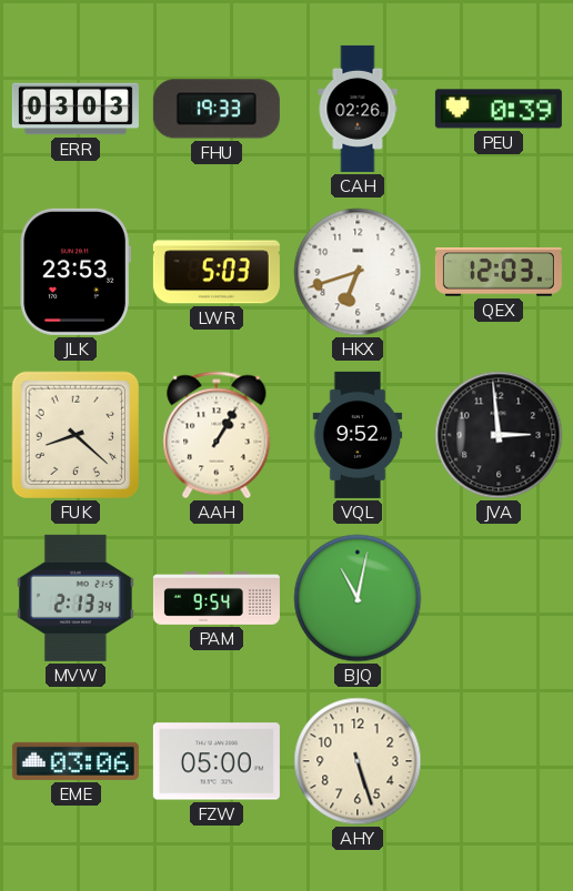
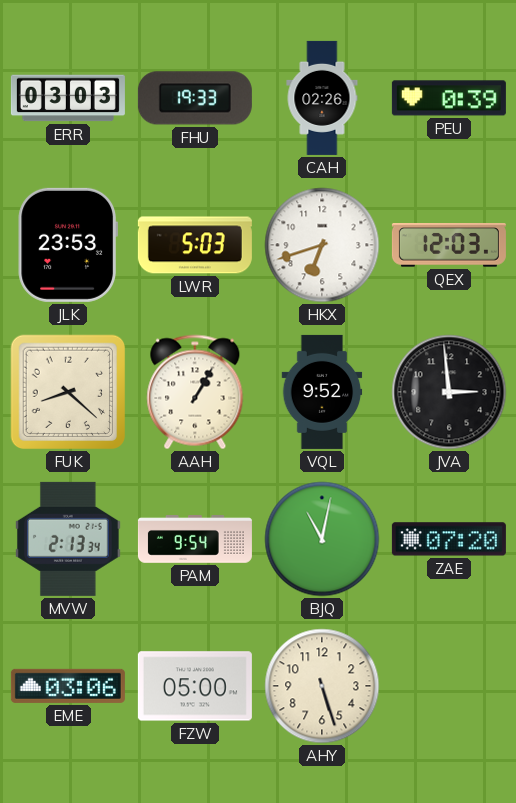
ZAE: none -> 07:20 (449, 539)
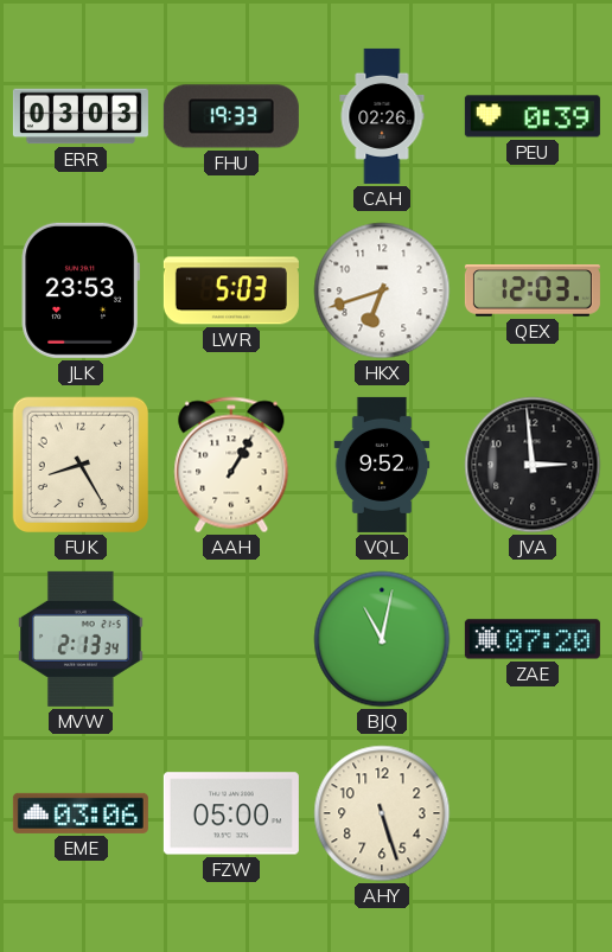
FUK: 8:22 -> 8:25 (81, 465)
PAM: 9:54 -> none (195, 539)
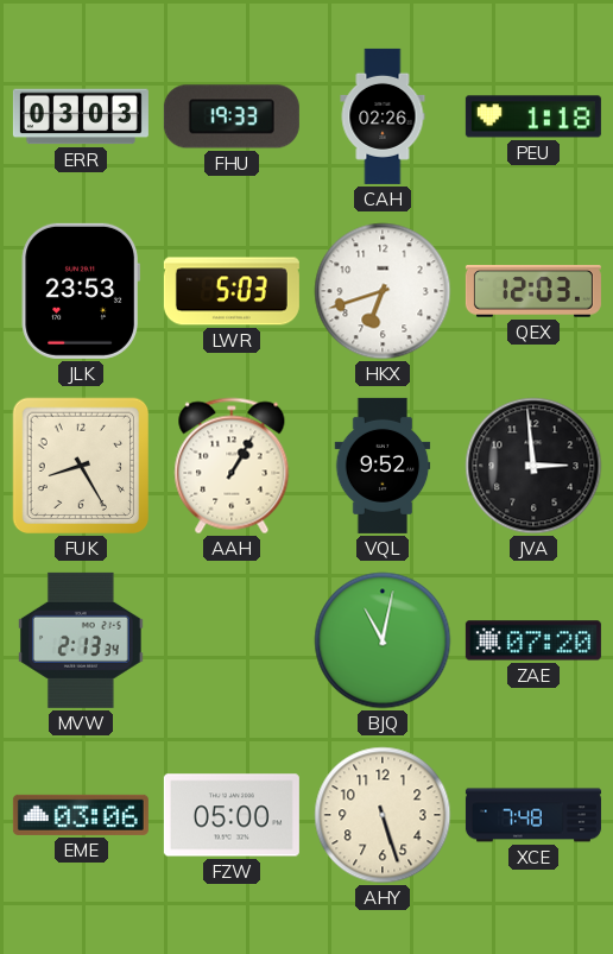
PEU: 0:39 -> 1:18 (533, 116)
XCE: none -> 7:48 (533, 815)
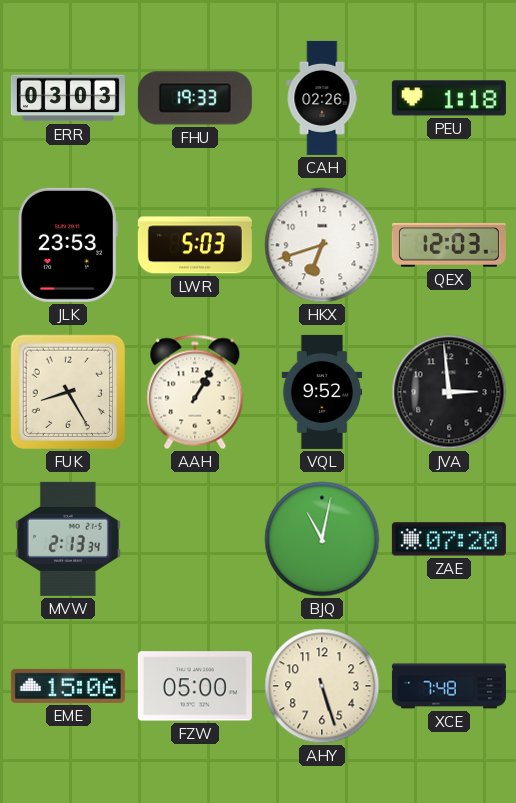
EME: 03:06 -> 15:06 (68, 686)
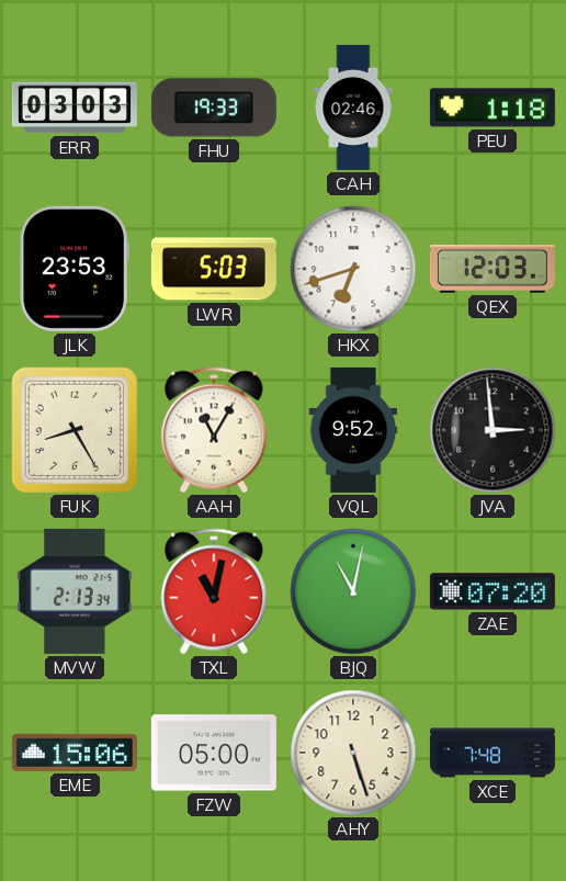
CAH: 02:26 -> 02:46 (353, 108)
AAH: 1:05 -> 11:05 (214, 430)
TXL: none -> 11:02 (214, 591)
